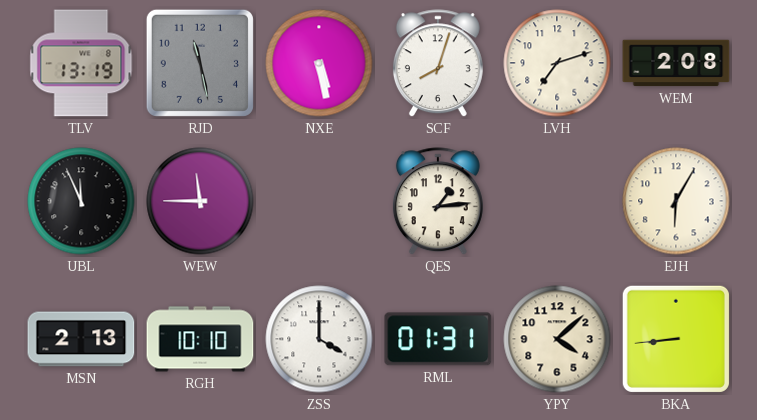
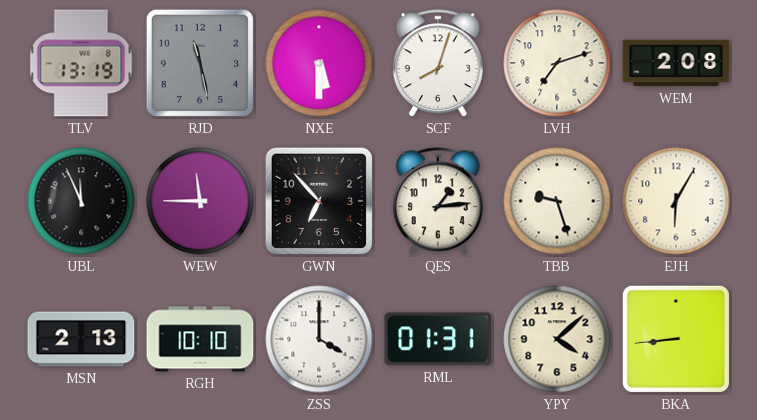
NXE: 5:28 -> 5:30 (319, 63)
GWN: none -> 6:53 (319, 201)
TBB: none -> 9:27 (557, 201)
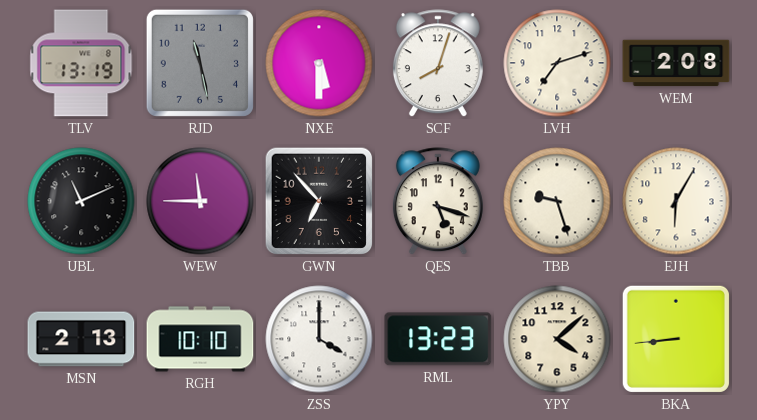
UBL: 11:56 -> 11:11 (81, 201)
QES: 1:14 -> 5:18 (438, 202)
RML: 01:31 -> 13:23 (438, 339)
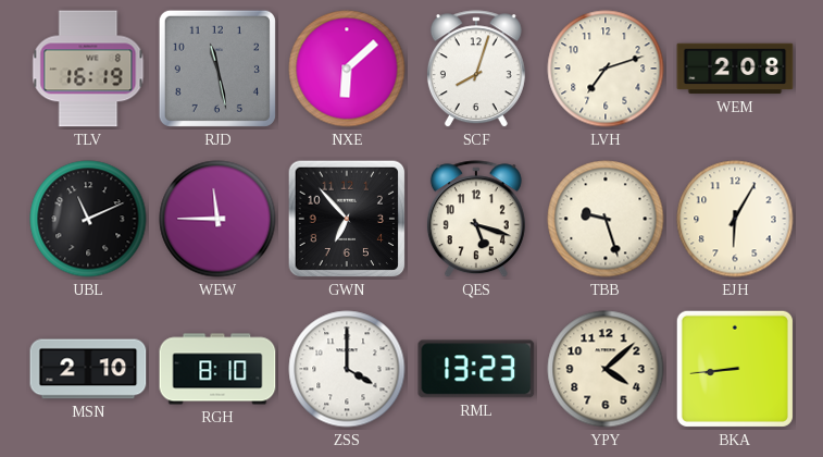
TLV: 13:19 -> 16:19 (88, 69)
NXE: 5:30 -> 6:08 (347, 69)
MSN: 2:13 -> 2:10 (88, 369)
RGH: 10:10 -> 8:10 (217, 369)
